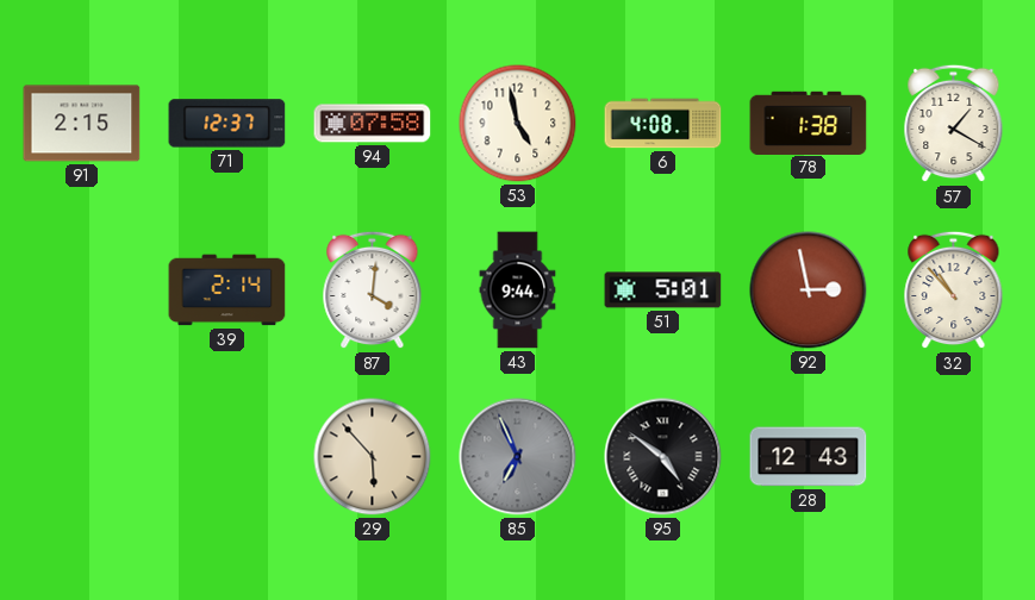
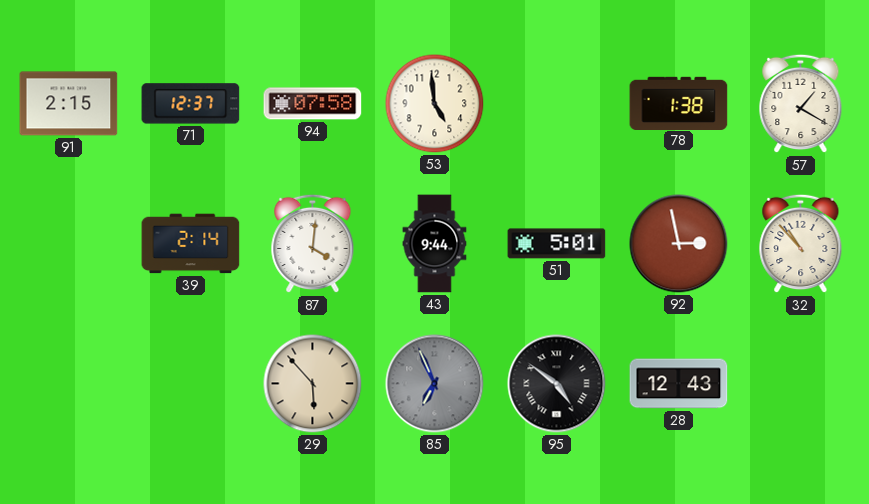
53: 4:58 -> 4:59 (435, 104)
6: 4:08 -> none (663, 124)
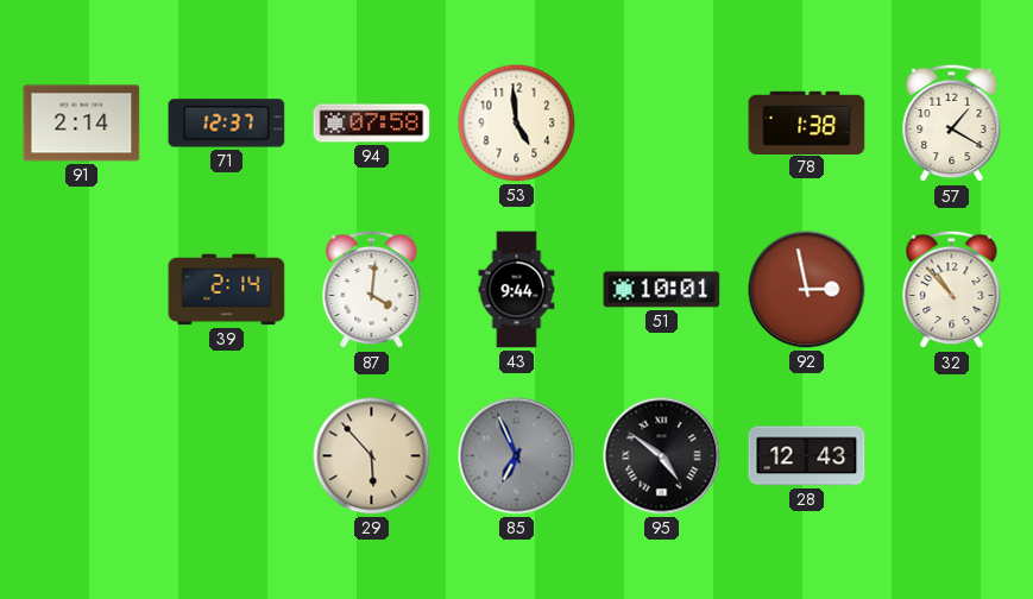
91: 2:15 -> 2:14 (82, 124)
51: 5:01 -> 10:01 (662, 290)
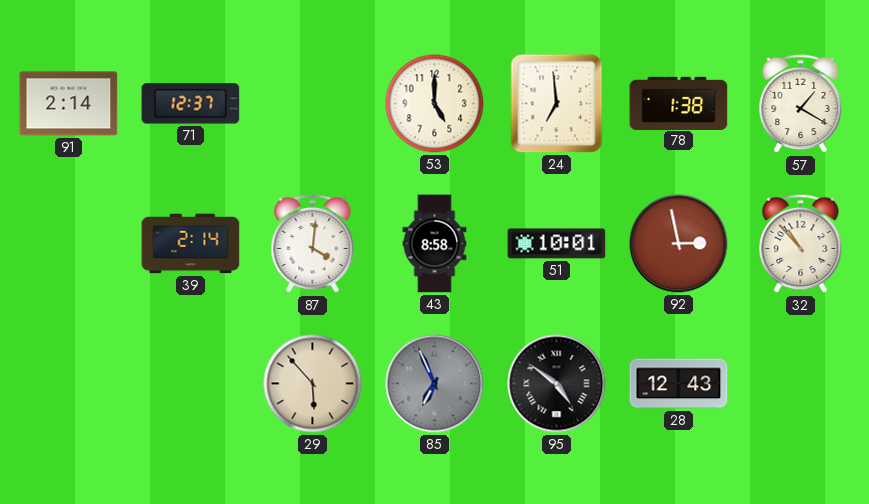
94: 07:58 -> none (372, 124)
53: 4:59 -> 5:00 (435, 104)
24: none -> 6:59 (557, 104)
43: 9:44 -> 8:58 (435, 244)
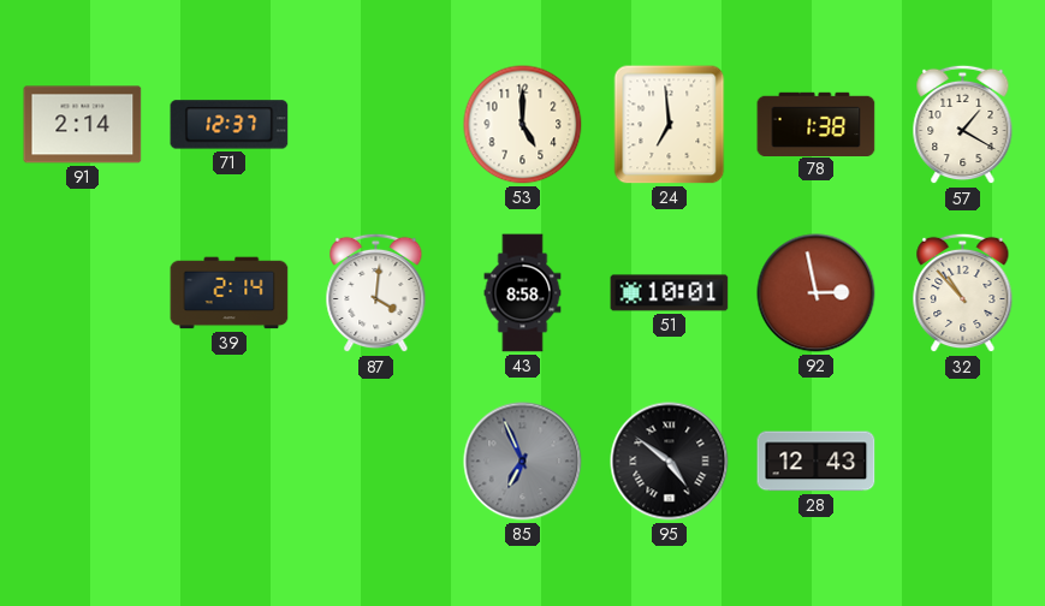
29: 5:53 -> none (313, 384)
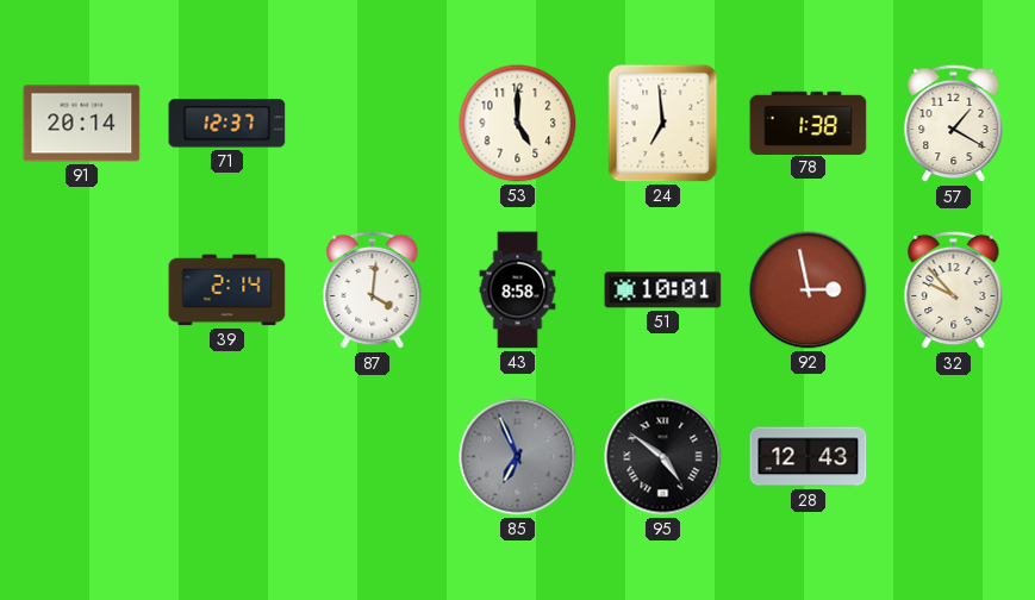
91: 2:14 -> 20:14 (82, 124)
32: 10:53 -> 9:53 (954, 290)
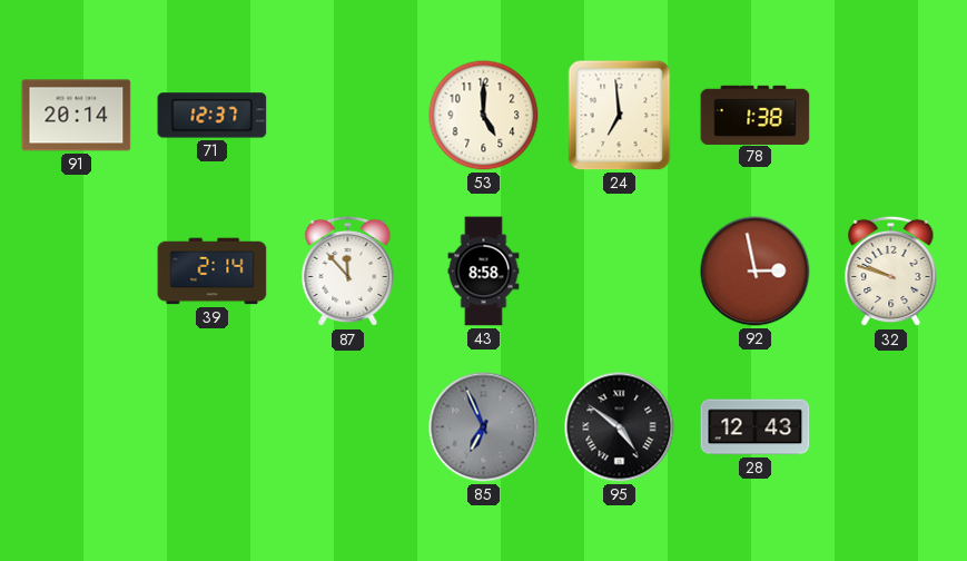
57: 1:20 -> none (954, 124)
87: 4:01 -> 11:53 (348, 272)
51: 10:01 -> none (663, 290)
32: 9:53 -> 9:48 (891, 272)
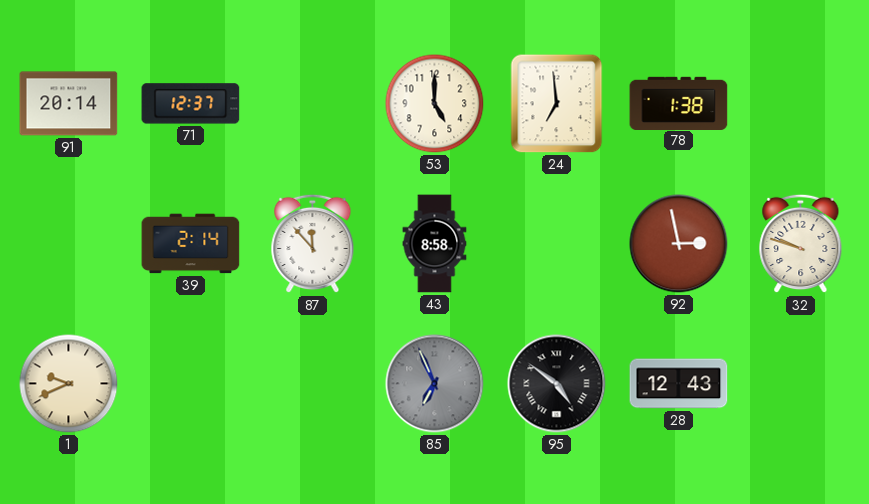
1: none -> 9:41 (69, 384)
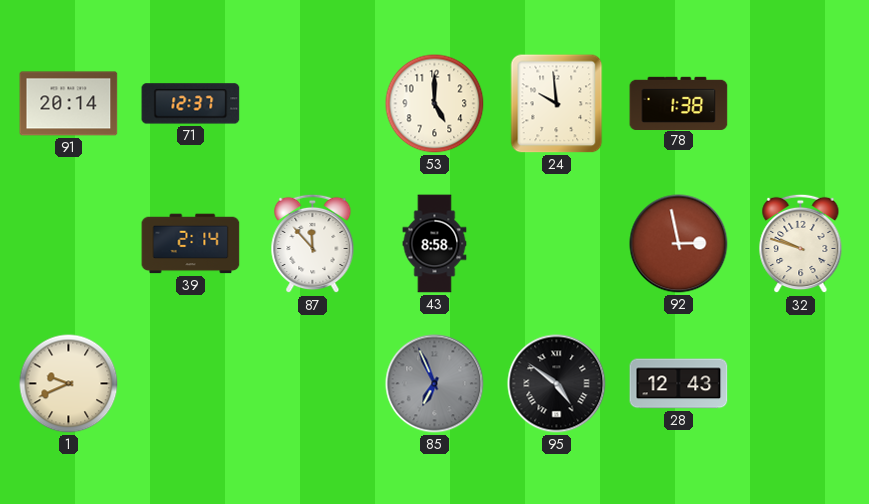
24: 6:59 -> 9:59 (557, 104)
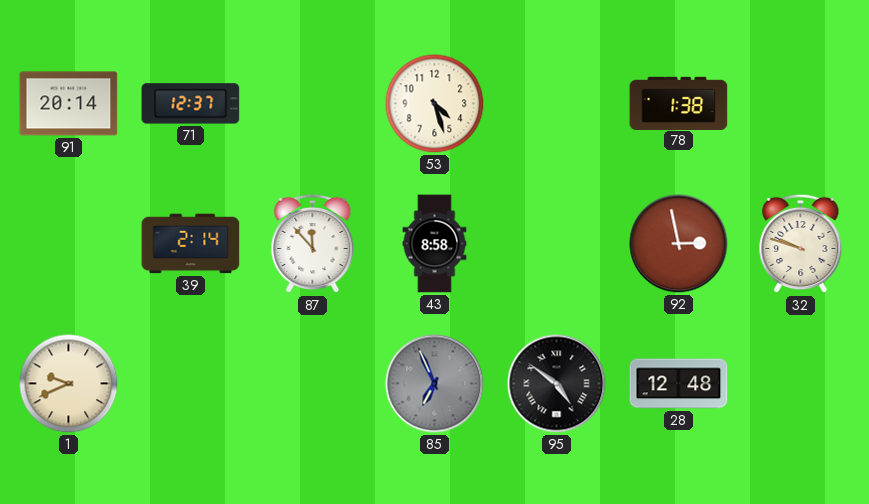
53: 5:00 -> 4:27 (435, 104)
24: 9:59 -> none (557, 104)
28: 12:43 -> 12:48 (679, 384)
